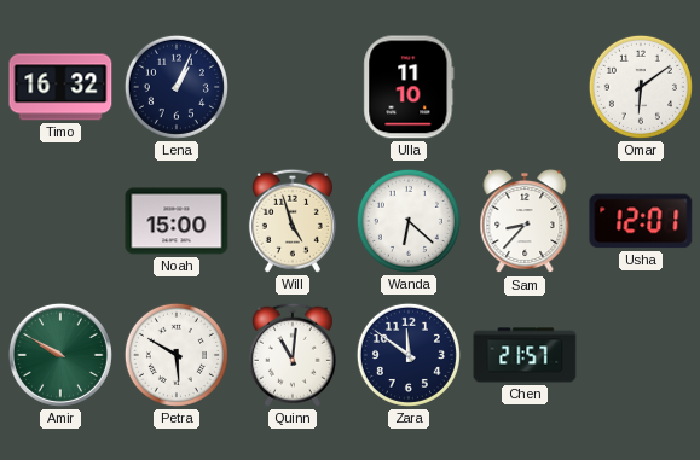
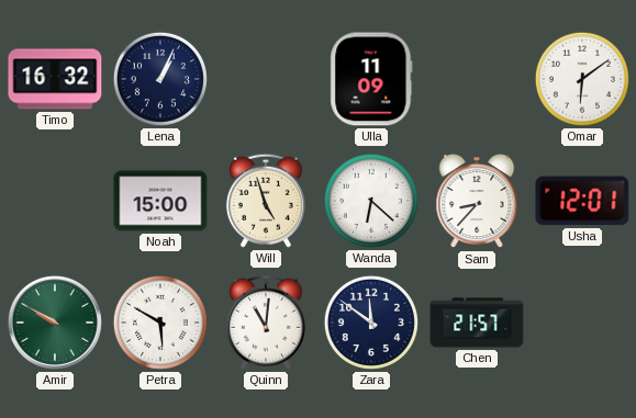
Ulla: 11:10 -> 11:09 (371, 79)
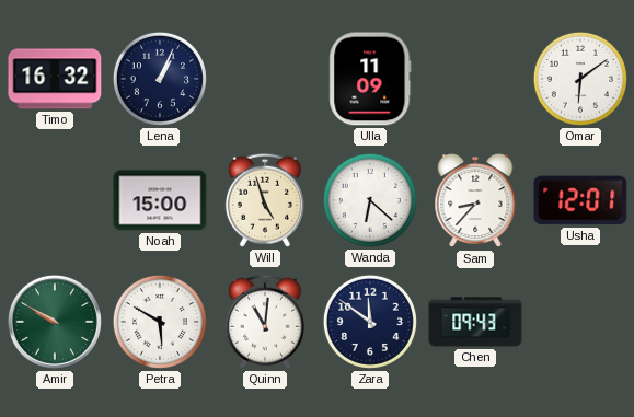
Chen: 21:57 -> 09:43 (475, 322)
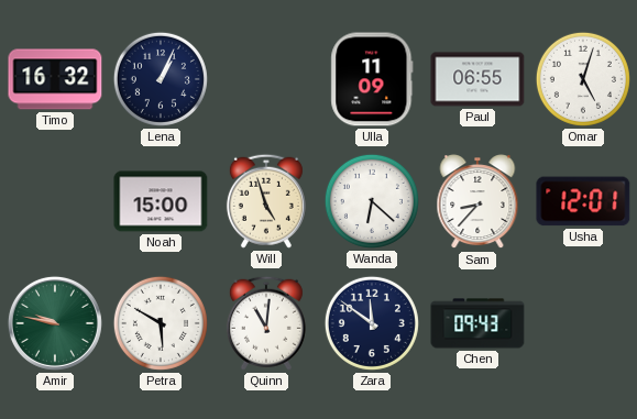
Paul: none -> 06:55 (477, 79)
Omar: 6:09 -> 5:03 (583, 79)
Amir: 9:50 -> 9:47 (55, 323)
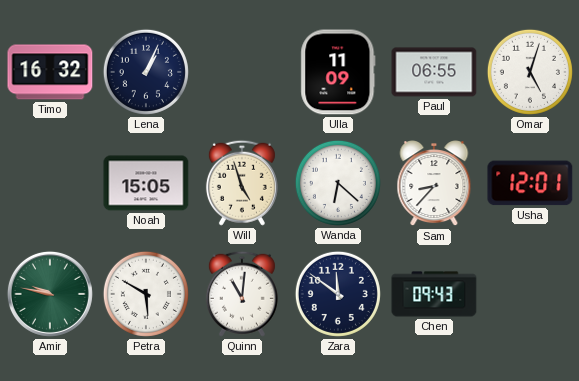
Noah: 15:00 -> 15:05 (146, 183)
